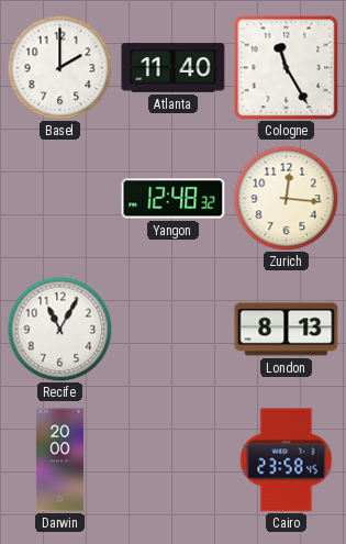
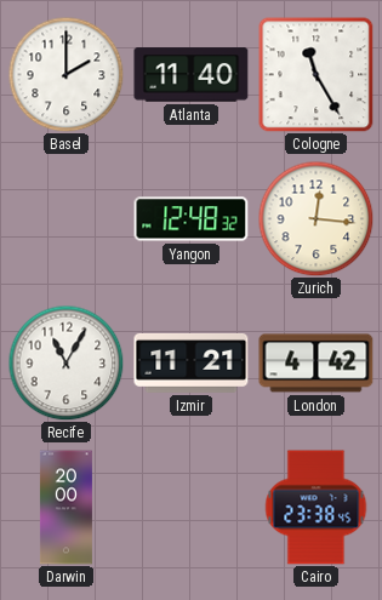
Izmir: none -> 11:21 (192, 362)
London: 8:13 -> 4:42 (317, 364)
Cairo: 23:58 -> 23:38 (317, 508)
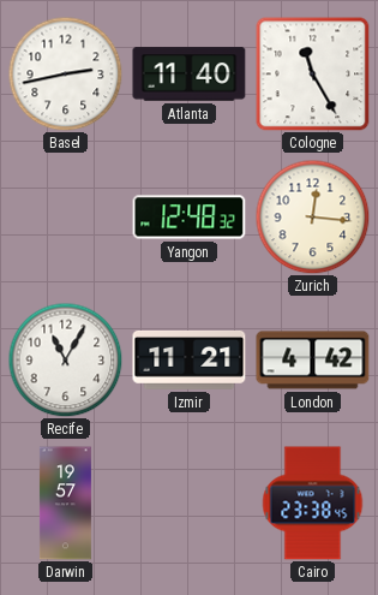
Basel: 2:00 -> 2:43 (65, 73)
Darwin: 20:00 -> 19:57 (65, 504)
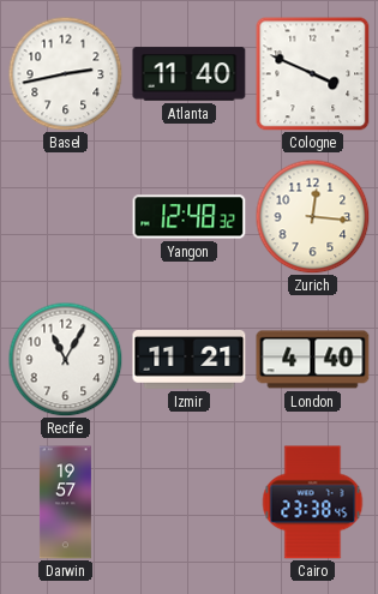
Cologne: 11:25 -> 3:49 (312, 73)
London: 4:42 -> 4:40 (313, 360)
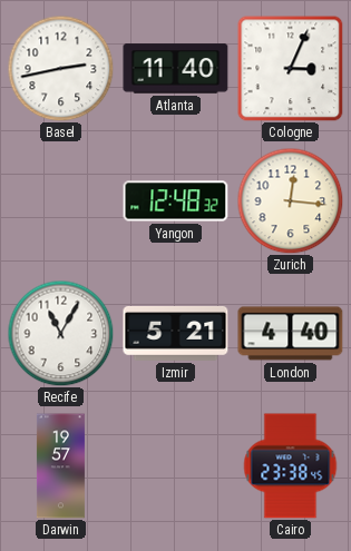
Cologne: 3:49 -> 3:04 (290, 68)
Izmir: 11:21 -> 5:21 (176, 333)
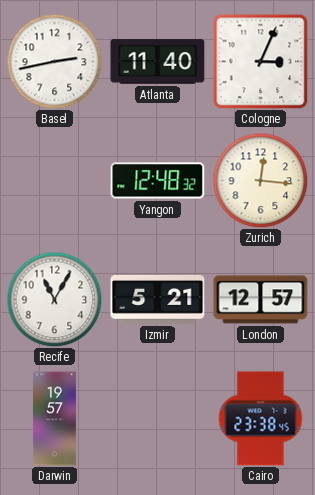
London: 4:40 -> 12:57 (261, 300)
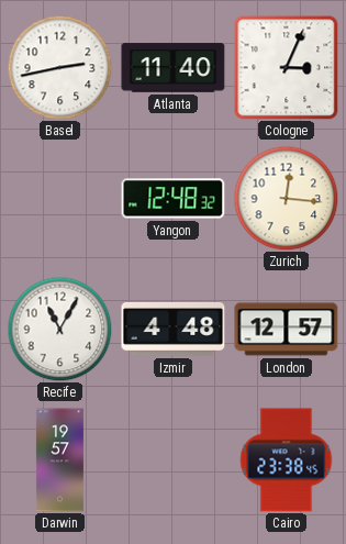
Izmir: 5:21 -> 4:48 (174, 329)
